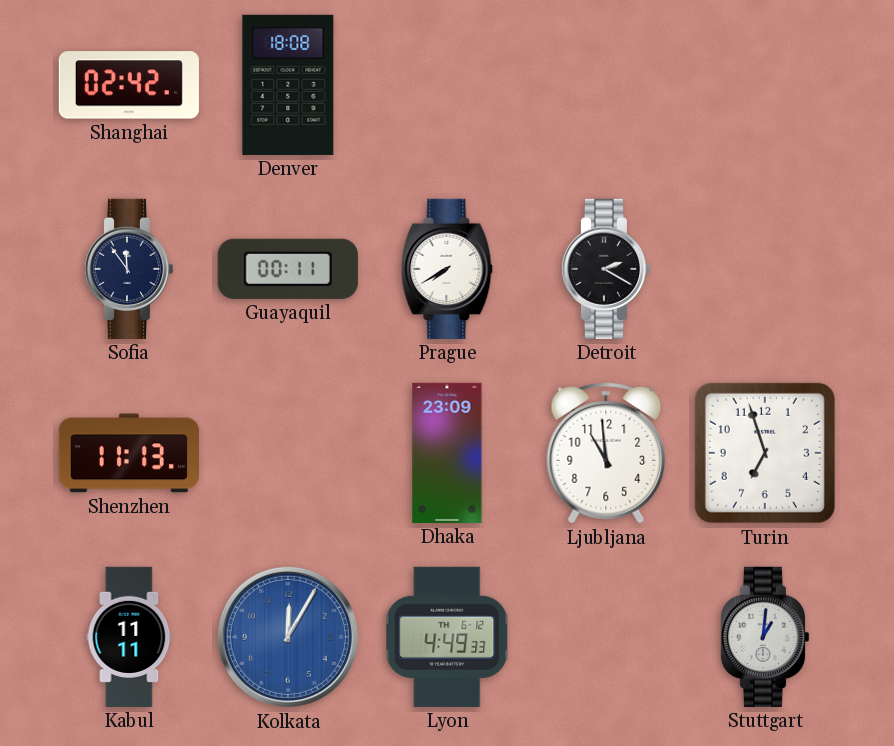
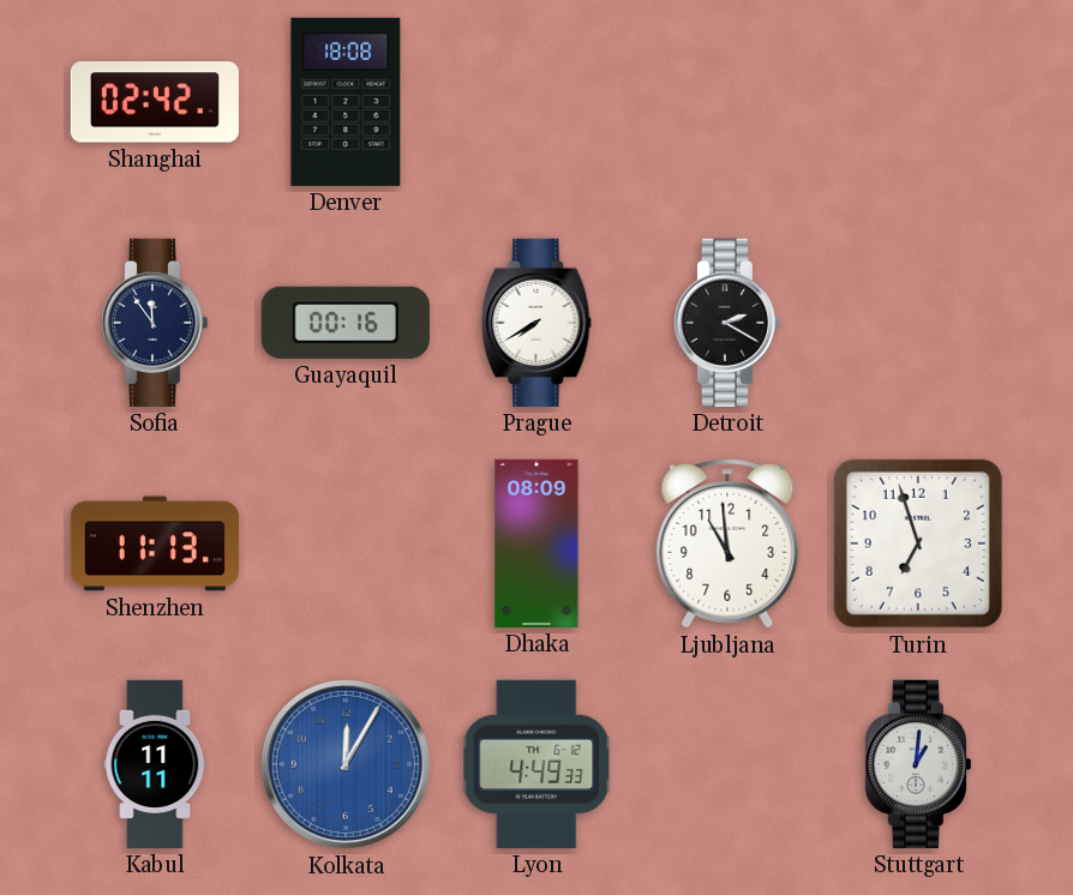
Guayaquil: 00:11 -> 00:16 (346, 323)
Dhaka: 23:09 -> 08:09 (536, 543)
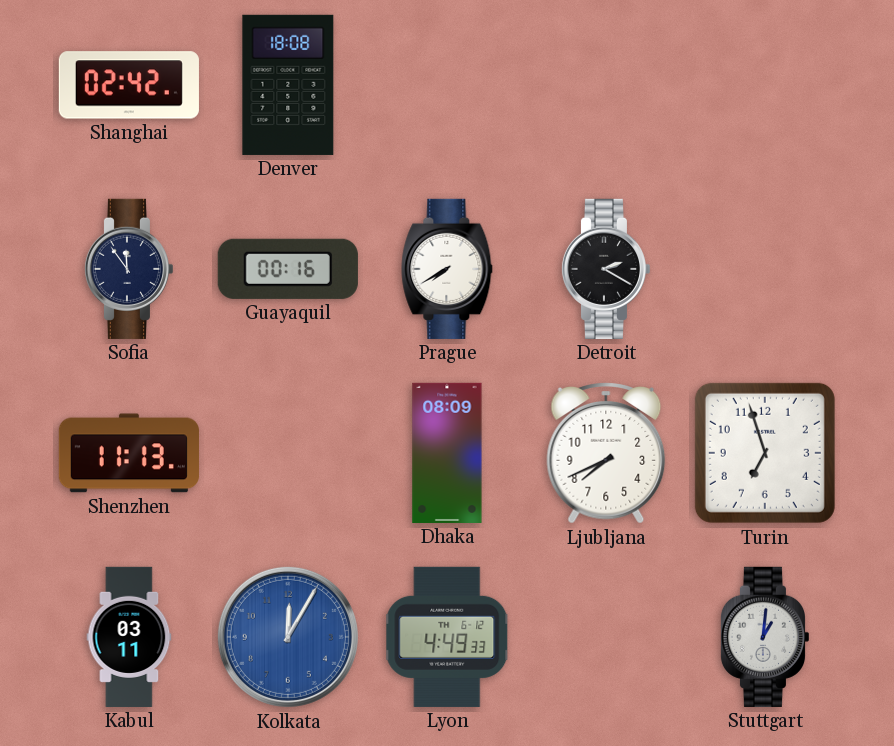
Ljubljana: 10:59 -> 7:41 (606, 453)
Kabul: 11:11 -> 03:11 (129, 637)
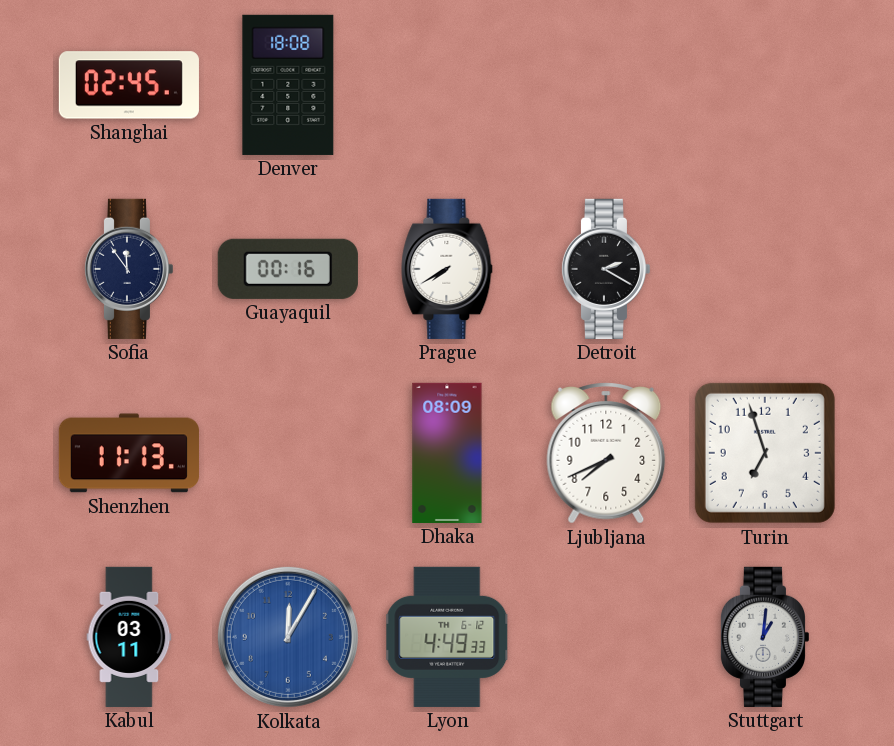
Shanghai: 02:42 -> 02:45 (129, 85)
